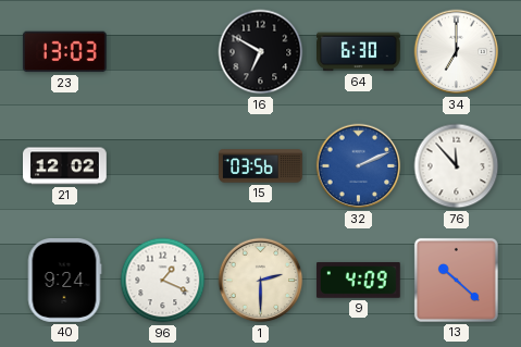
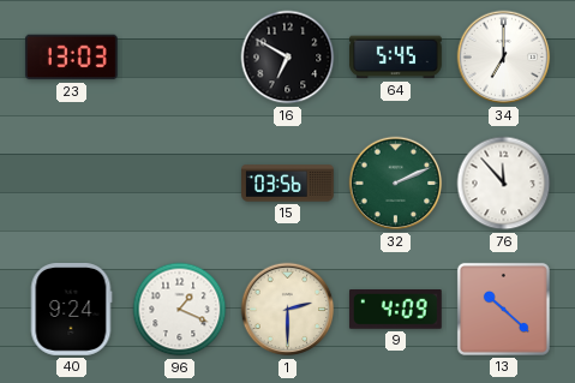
64: 6:30 -> 5:45 (396, 58)
21: 12:02 -> none (65, 166)
32 dial: blue -> green (396, 184)
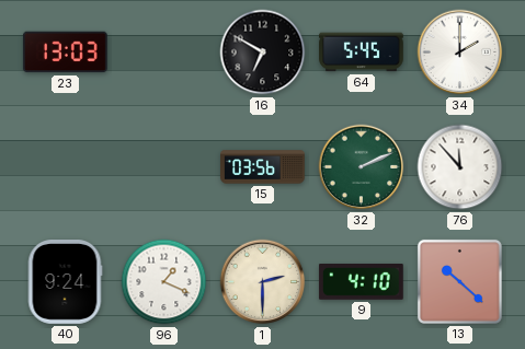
34: 7:00 -> 2:00 (460, 53)
9: 4:09 -> 4:10 (361, 282)
